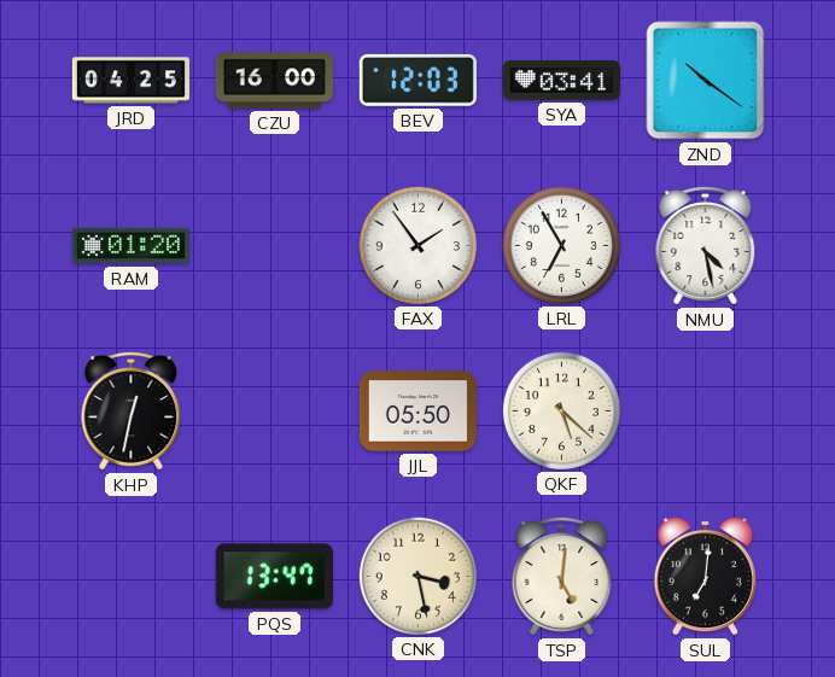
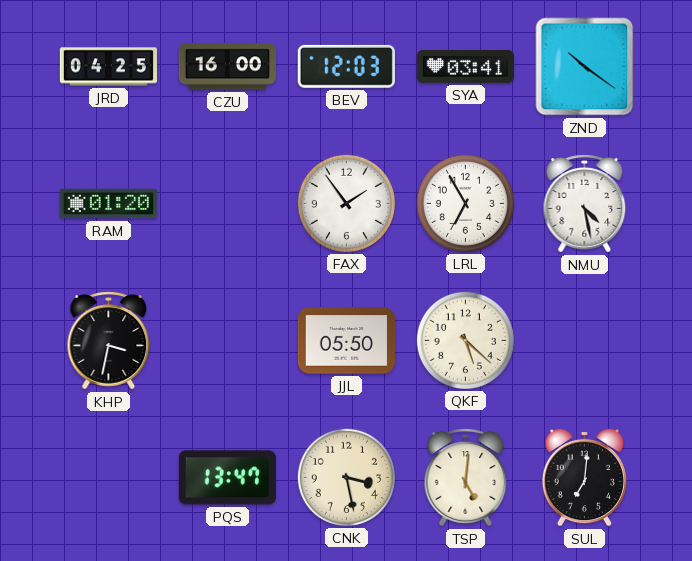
KHP: 12:32 -> 3:32 (109, 341)
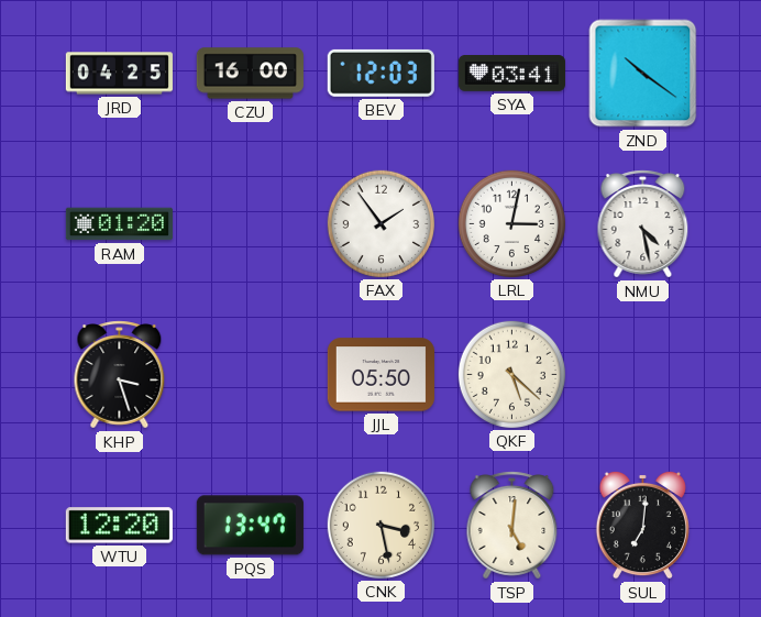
LRL: 6:55 -> 3:02 (511, 223)
KHP: 3:32 -> 3:27 (120, 375)
WTU: none -> 12:20 (119, 526)
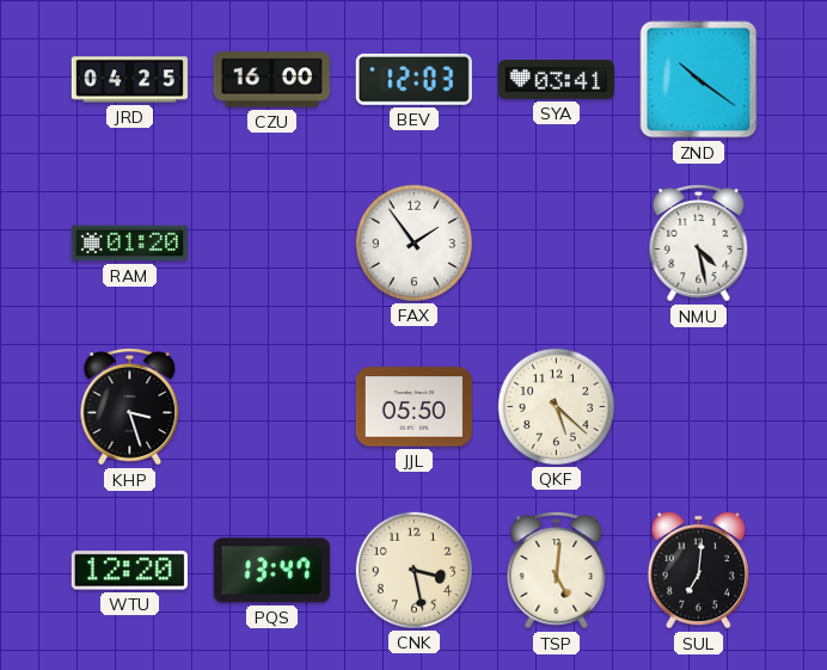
LRL: 3:02 -> none (511, 223)
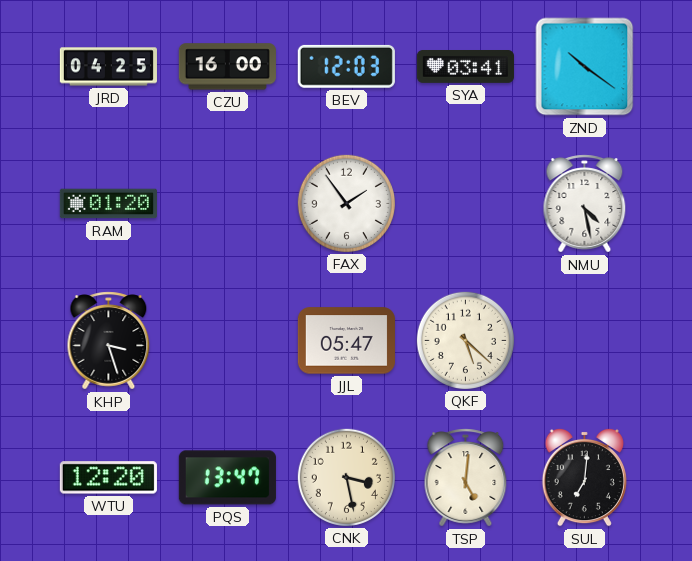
JJL: 05:50 -> 05:47 (346, 341)
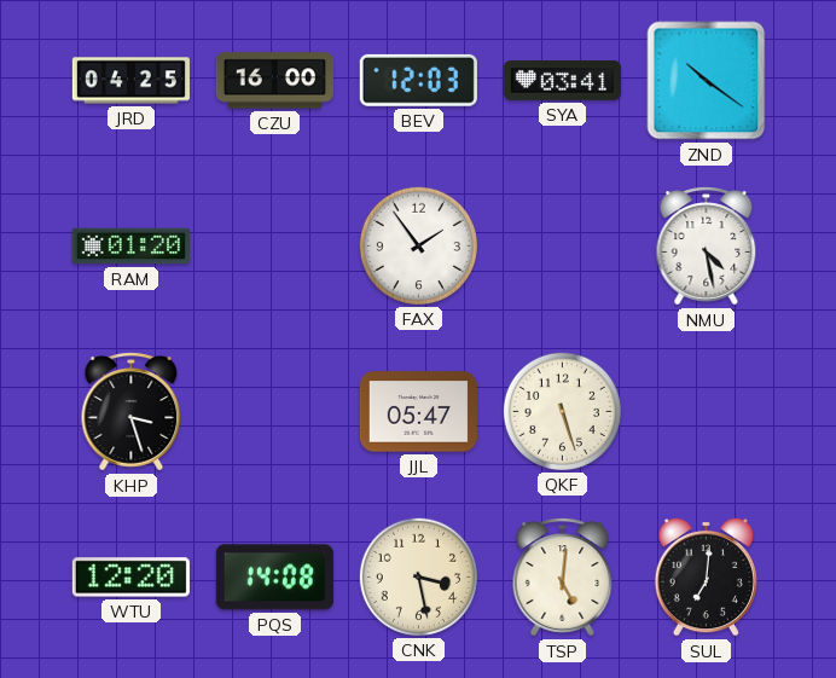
QKF: 5:22 -> 5:27 (562, 411)
PQS: 13:47 -> 14:08 (274, 578)
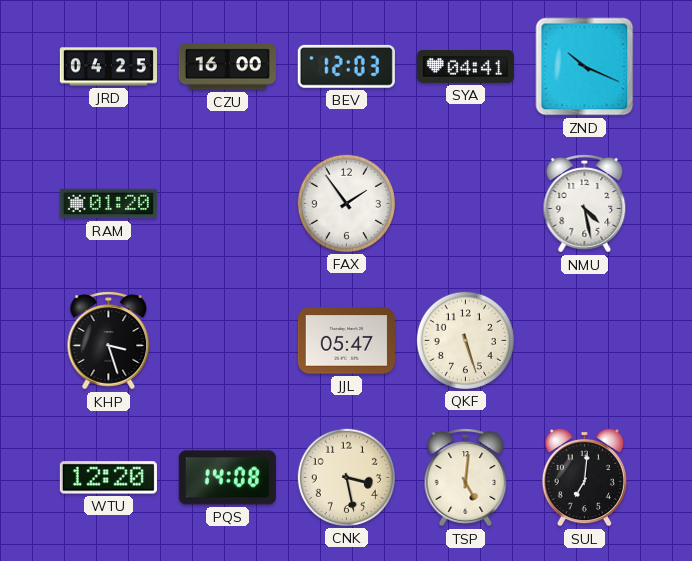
SYA: 03:41 -> 04:41 (465, 67)
ZND: 10:21 -> 10:19 (585, 67)
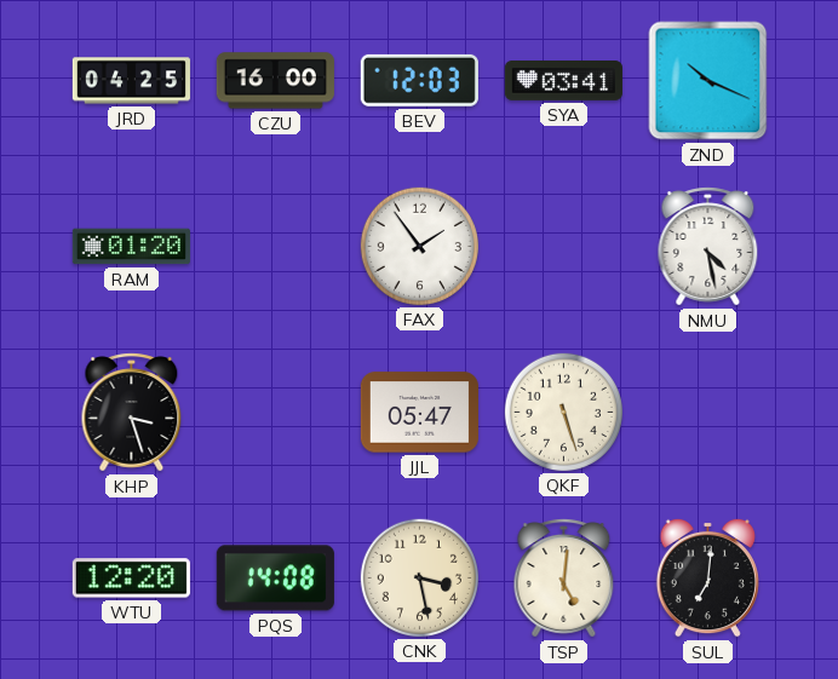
SYA: 04:41 -> 03:41 (563, 81)
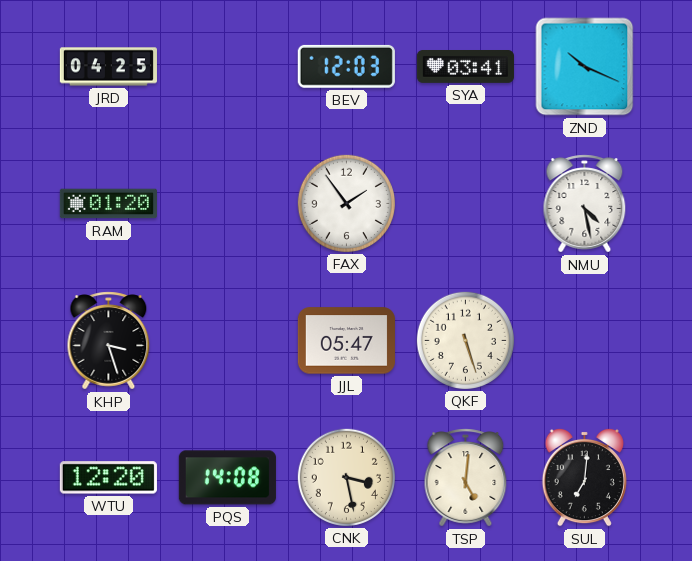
CZU: 16:00 -> none (275, 81)
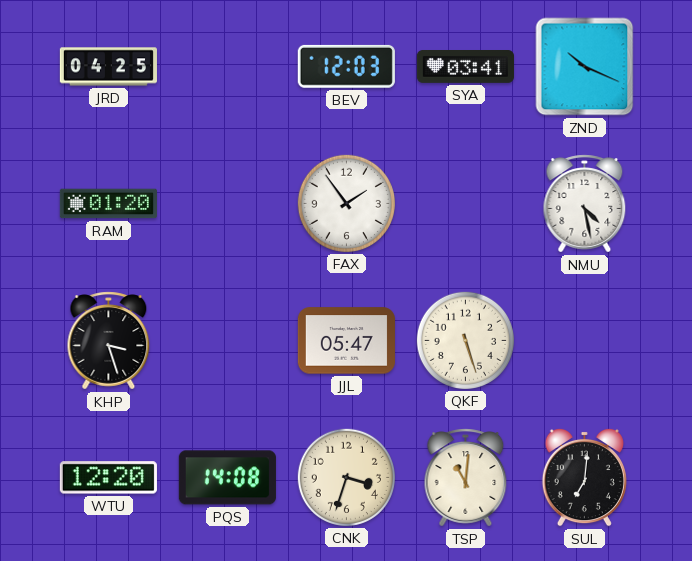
CNK: 3:28 -> 3:33 (346, 477)
TSP: 5:01 -> 11:01 (466, 478)
